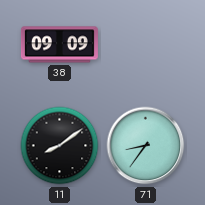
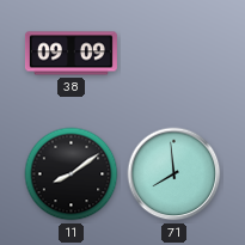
71: 8:36 -> 7:59 (174, 174)
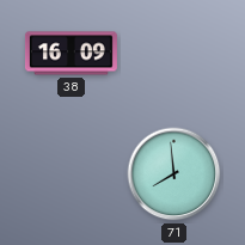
38: 09:09 -> 16:09 (71, 54)
11: 8:09 -> none (72, 174)
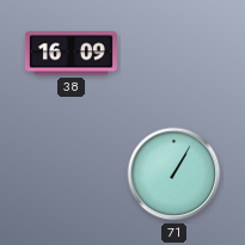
71: 7:59 -> 1:05 (174, 174)
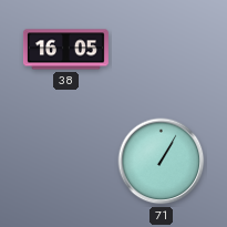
38: 16:09 -> 16:05 (65, 50)
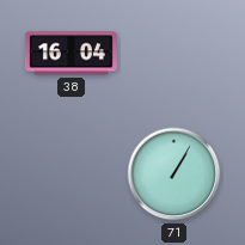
38: 16:05 -> 16:04 (71, 54)
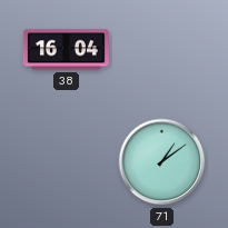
71: 1:05 -> 1:09 (162, 162)
